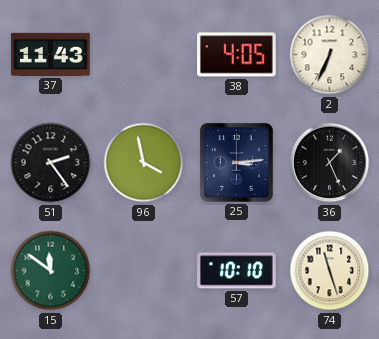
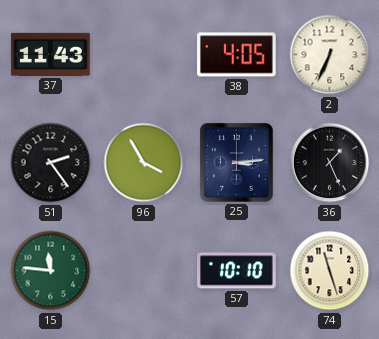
96: 3:58 -> 3:55 (144, 163)
15: 11:51 -> 11:46 (51, 271)
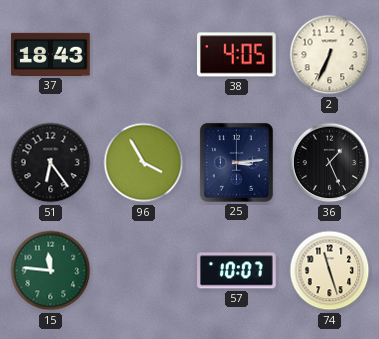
37: 11:43 -> 18:43 (51, 54)
51: 2:24 -> 6:24 (51, 163)
57: 10:10 -> 10:07 (237, 271)
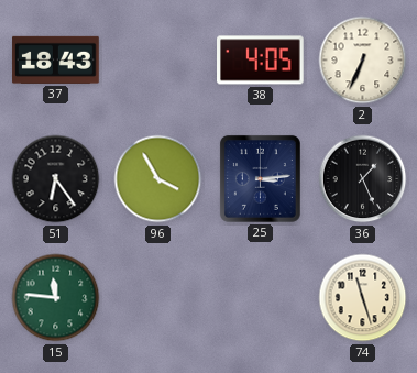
57: 10:07 -> none (237, 271)
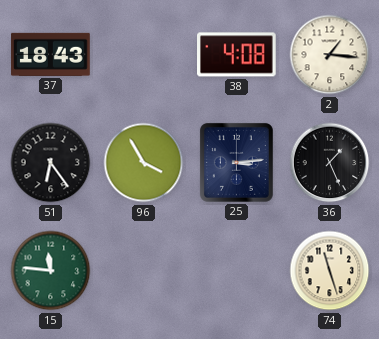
38: 4:05 -> 4:08 (237, 55)
2: 6:34 -> 1:16 (330, 55)
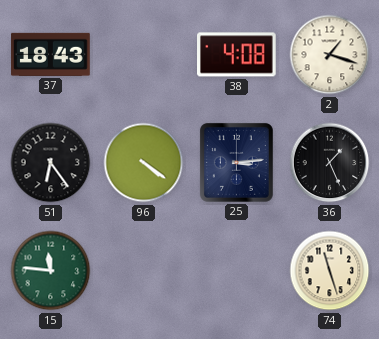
2: 1:16 -> 1:18 (330, 55)
96: 3:55 -> 4:21 (144, 163)
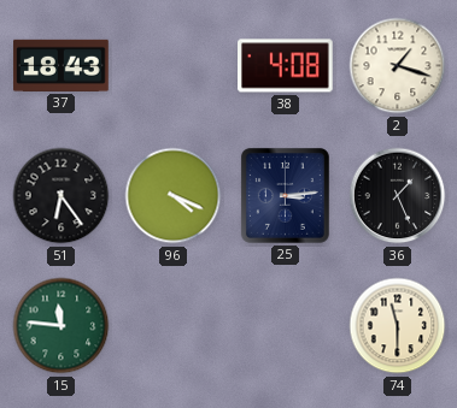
96: 4:21 -> 4:19 (174, 196)
74: 11:27 -> 11:30 (398, 326)
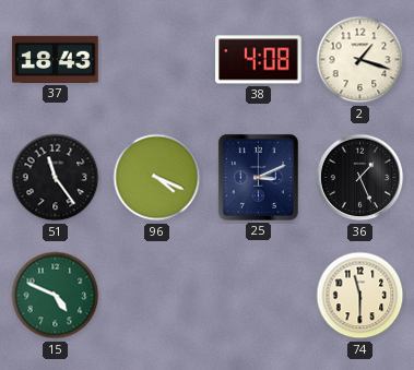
51: 6:24 -> 11:24 (56, 178)
25: 3:14 -> 3:11 (258, 177)
15: 11:46 -> 4:49 (56, 296)
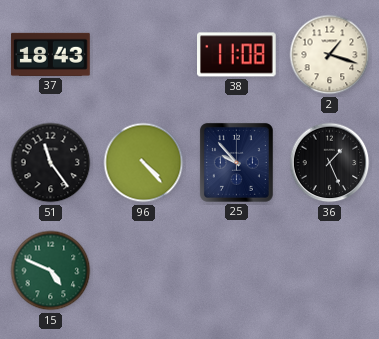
38: 4:08 -> 11:08 (237, 55)
96: 4:19 -> 4:23 (144, 163)
25: 3:11 -> 9:53 (236, 162)
74: 11:30 -> none (360, 296)
